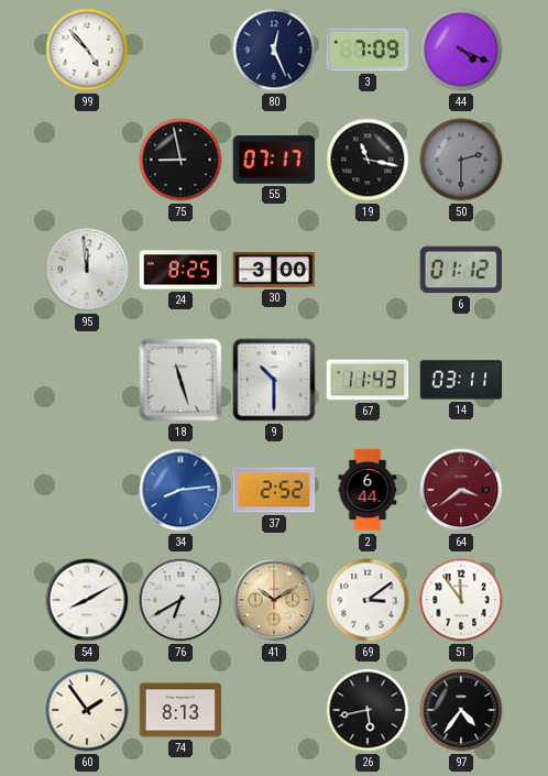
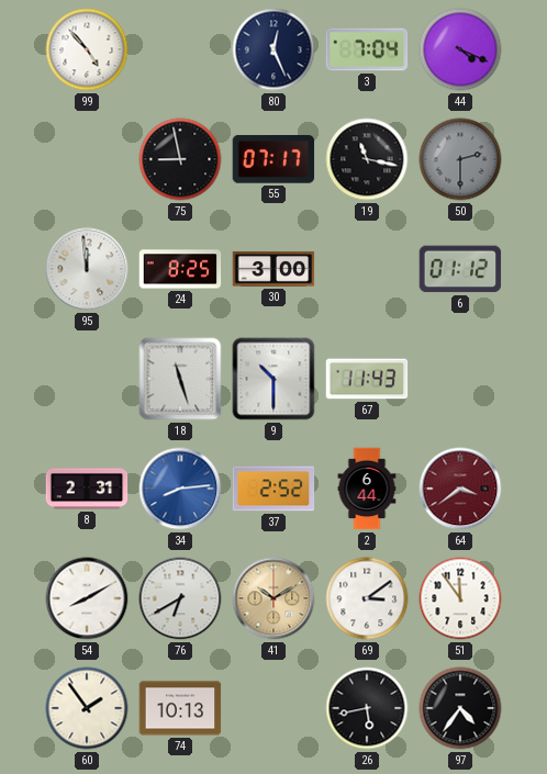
3: 7:09 -> 7:04 (367, 49)
14: 03:11 -> none (461, 380)
8: none -> 2:31 (87, 489)
74: 8:13 -> 10:13 (180, 708)
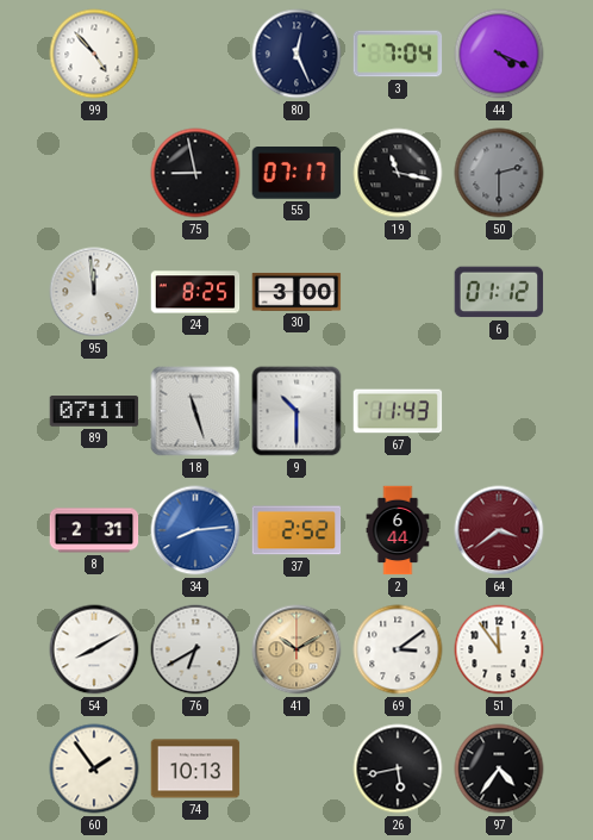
89: none -> 07:11 (94, 411)
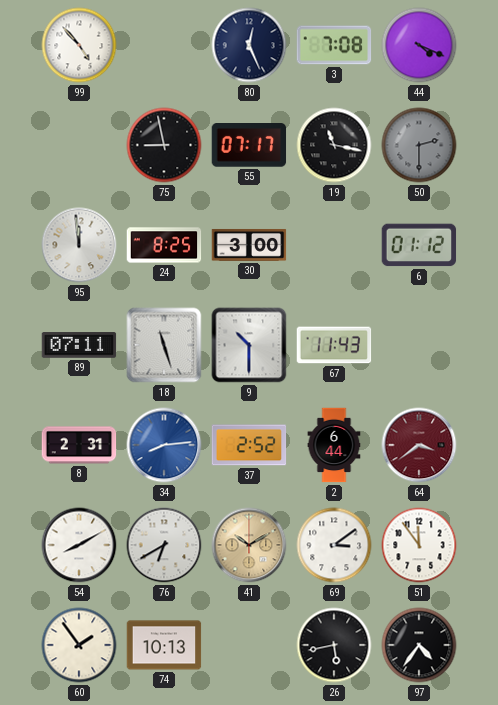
3: 7:04 -> 7:08 (334, 45)
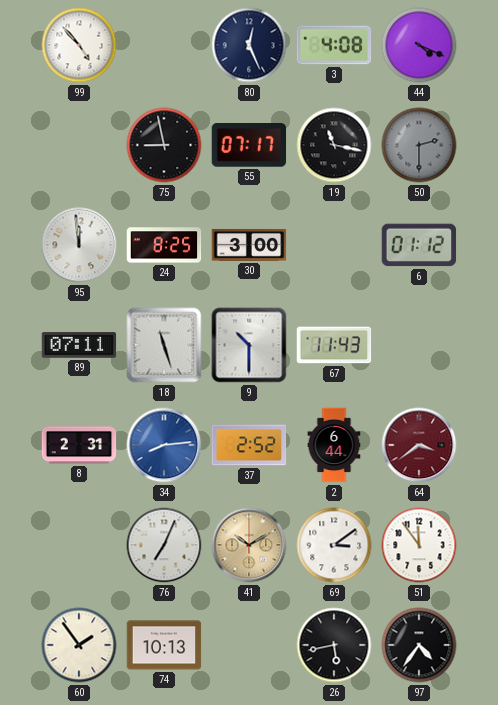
3: 7:08 -> 4:08 (334, 45)
54: 8:10 -> none (79, 545)
76: 6:40 -> 7:04 (164, 545)
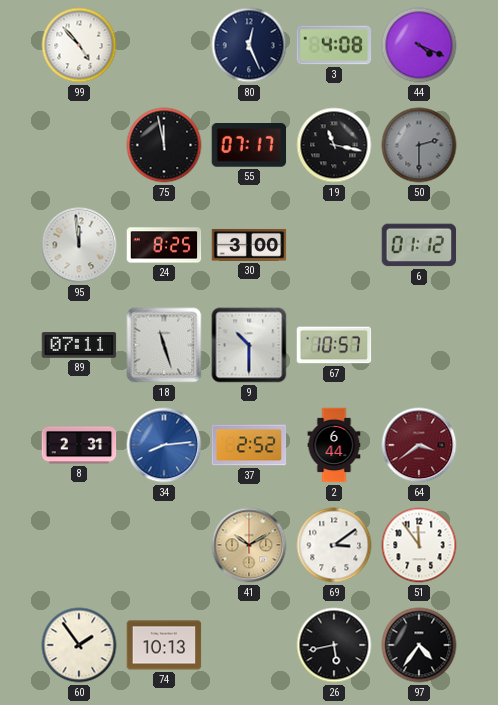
75: 8:58 -> 11:58 (164, 145)
67: 11:43 -> 10:57 (334, 345)
76: 7:04 -> none (164, 545)
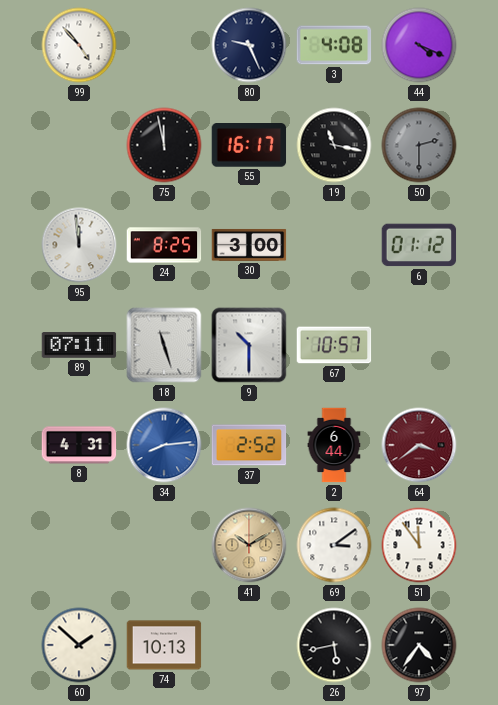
80: 12:26 -> 9:26 (249, 45)
55: 07:17 -> 16:17 (249, 145)
8: 2:31 -> 4:31 (79, 445)
60: 1:54 -> 1:52 (79, 645)
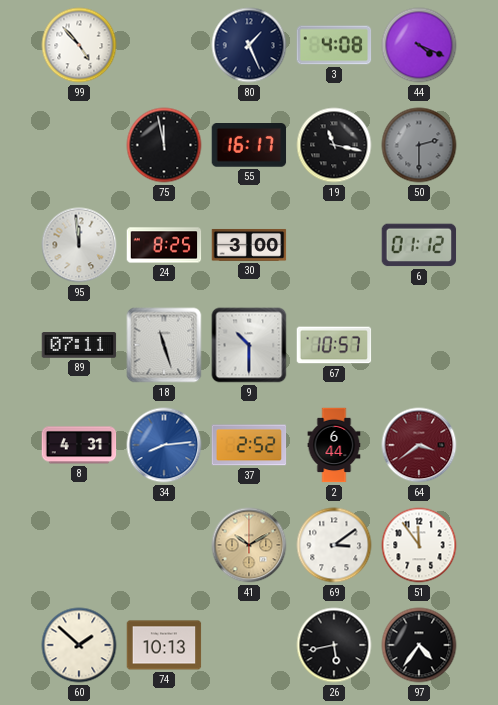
80: 9:26 -> 1:26 (249, 45)
